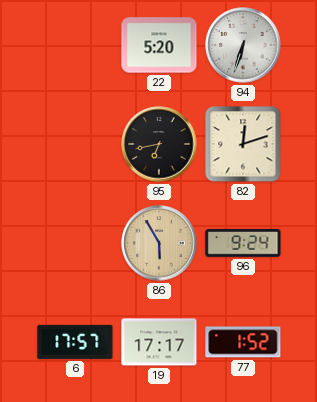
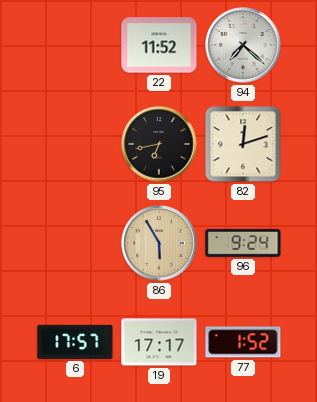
22: 5:20 -> 11:52 (159, 45)
94: 6:33 -> 7:22 (243, 45)
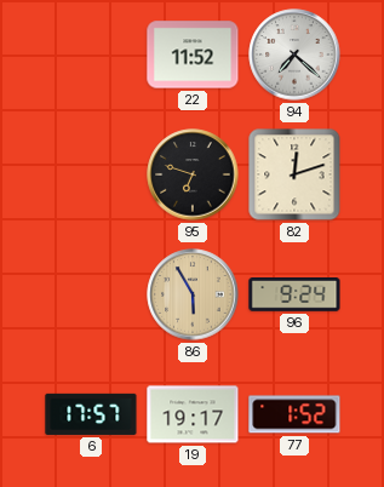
95: 6:43 -> 6:48 (193, 174)
19: 17:17 -> 19:17 (193, 414)
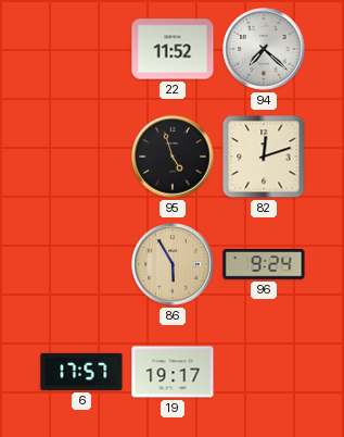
95: 6:48 -> 4:57 (173, 157)
77: 1:52 -> none (294, 414)
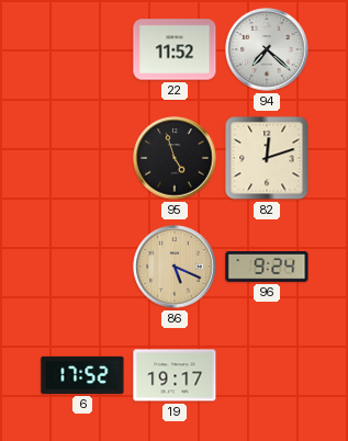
86: 5:55 -> 5:19 (175, 267)
6: 17:57 -> 17:52 (82, 375)
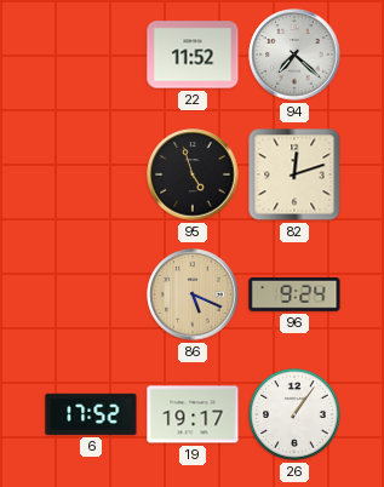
26: none -> 1:06 (296, 416)
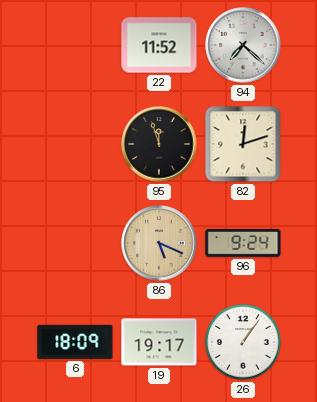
95: 4:57 -> 11:57 (159, 144)
6: 17:52 -> 18:09 (75, 342)
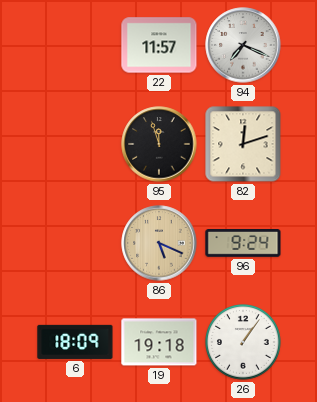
22: 11:52 -> 11:57 (159, 45)
94: 7:22 -> 7:19 (243, 45)
19: 19:17 -> 19:18 (159, 342)
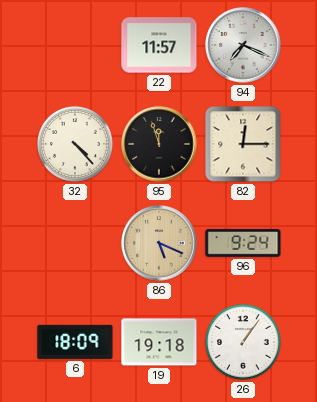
32: none -> 4:23 (76, 145)
82: 12:12 -> 12:15 (243, 144)
